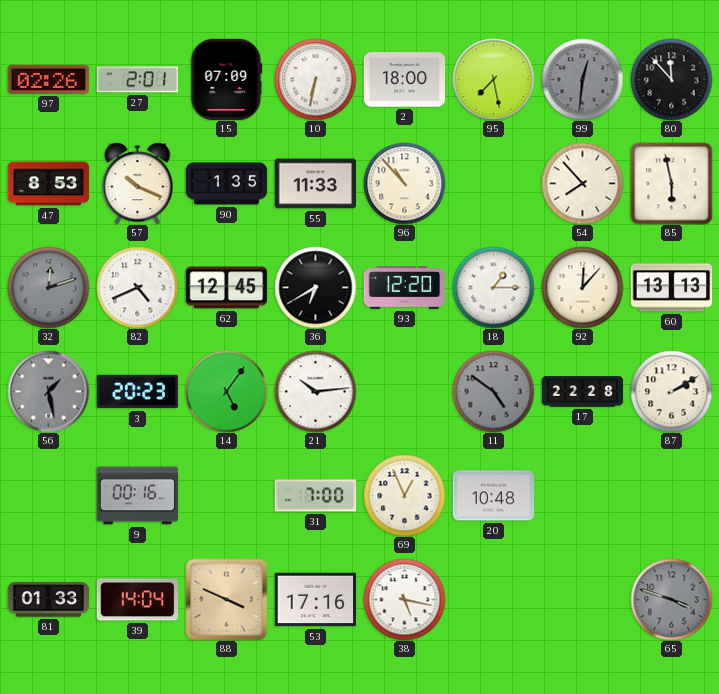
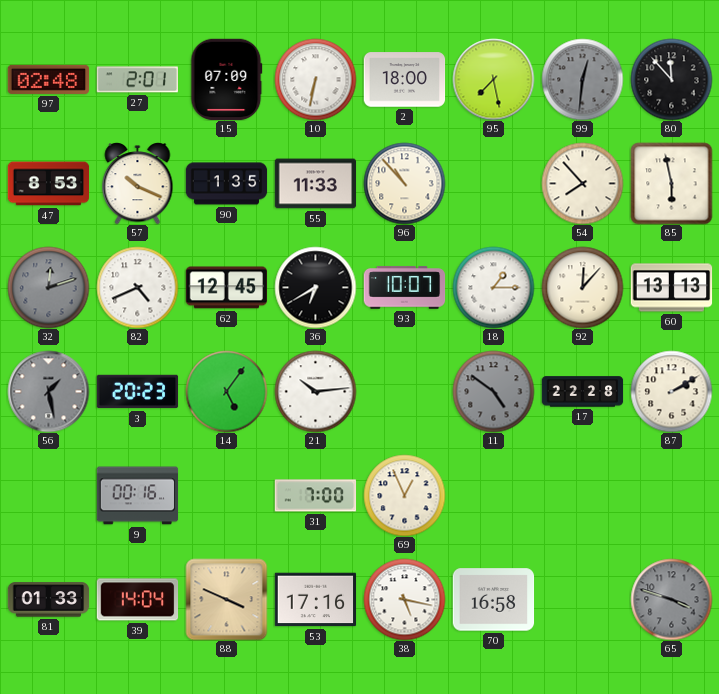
97: 02:26 -> 02:48 (48, 79)
93: 12:20 -> 10:07 (404, 288)
20: 10:48 -> none (493, 496)
70: none -> 16:58 (493, 600)
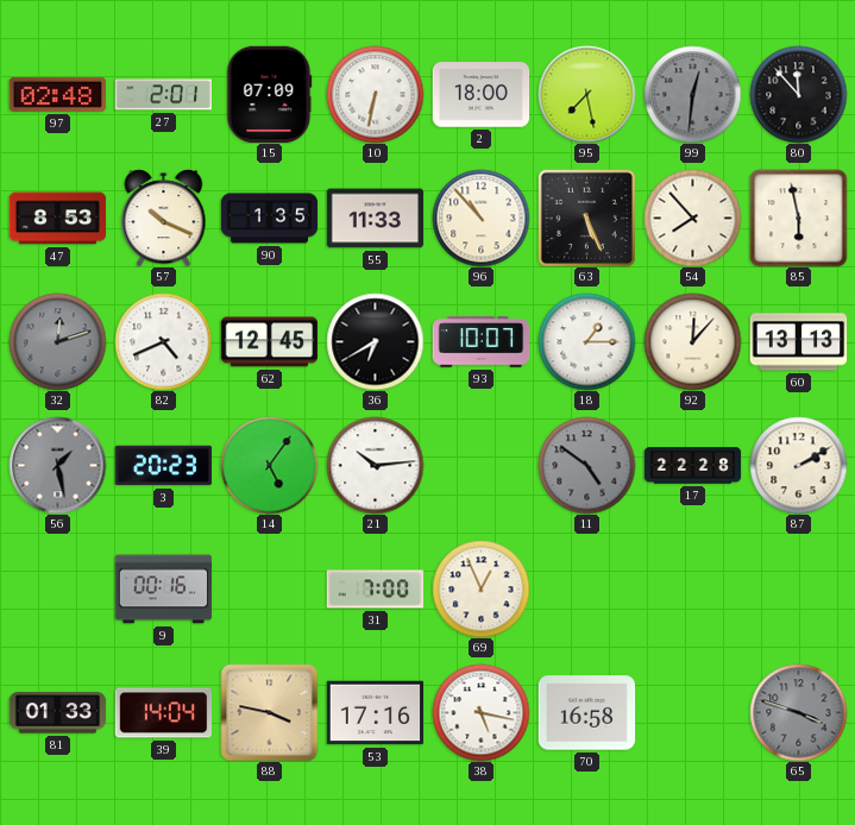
63: none -> 5:26 (586, 218)
88: 3:49 -> 3:47 (269, 712)
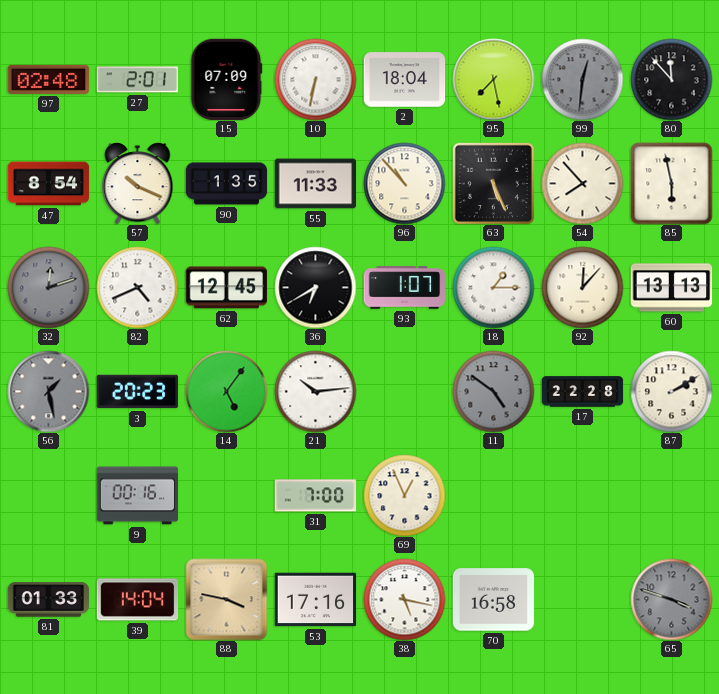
2: 18:00 -> 18:04 (404, 80)
47: 8:53 -> 8:54 (48, 184)
93: 10:07 -> 1:07 (404, 288)
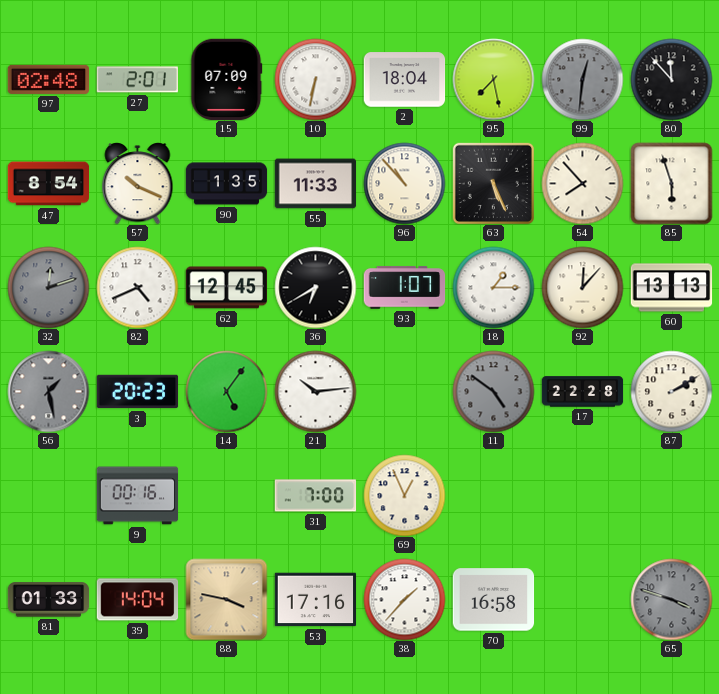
85: 5:58 -> 5:57 (671, 183)
38: 5:17 -> 1:37 (404, 599)
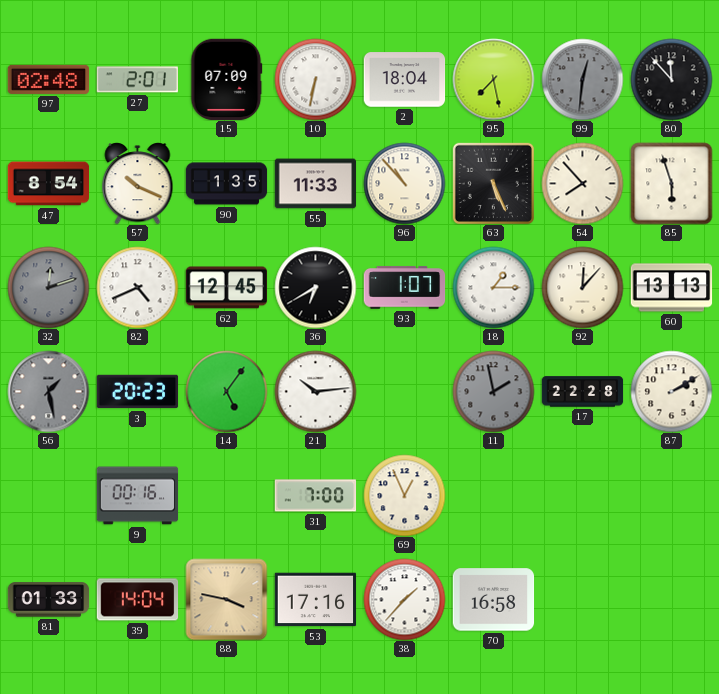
11: 4:51 -> 1:58 (493, 391)
65: 3:48 -> none (671, 599)
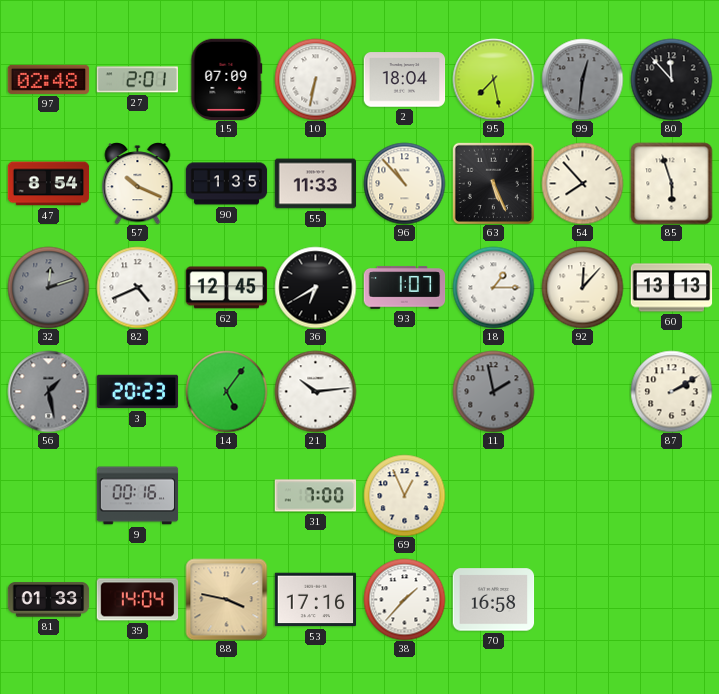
17: 22:28 -> none (582, 392)
